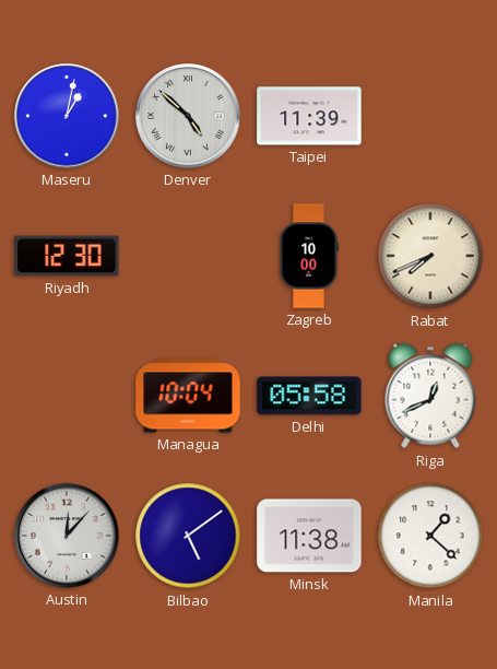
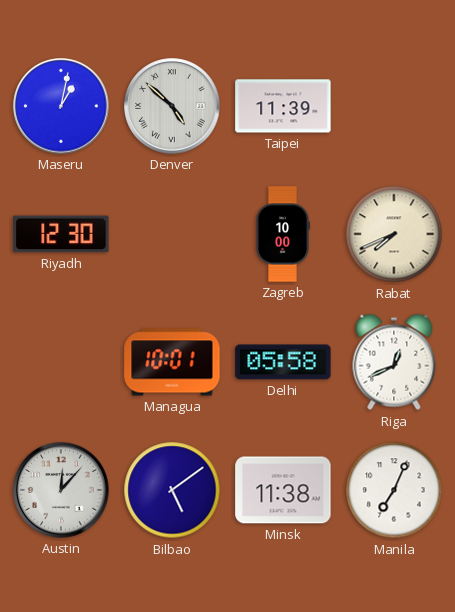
Managua: 10:04 -> 10:01 (172, 362)
Manila: 1:22 -> 7:04 (394, 490)
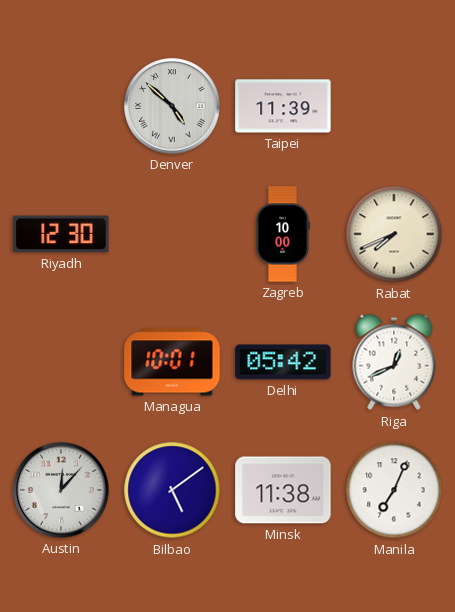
Maseru: 1:02 -> none (61, 106)
Delhi: 05:58 -> 05:42 (283, 362)
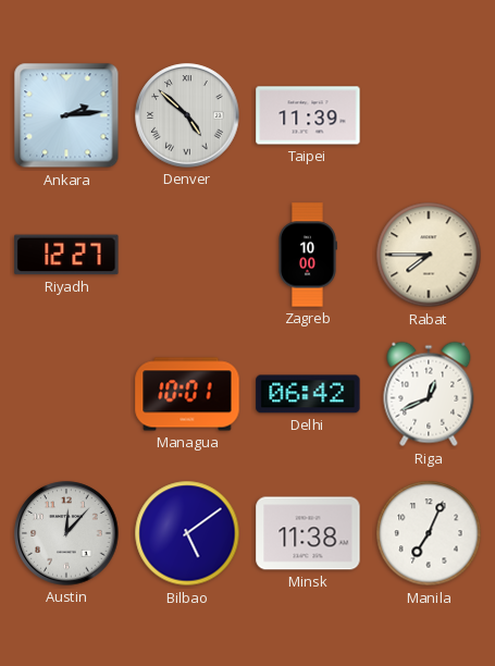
Ankara: none -> 2:14 (66, 115)
Riyadh: 12:30 -> 12:27 (66, 255)
Rabat: 7:41 -> 7:45 (429, 255)
Delhi: 05:42 -> 06:42 (308, 394)
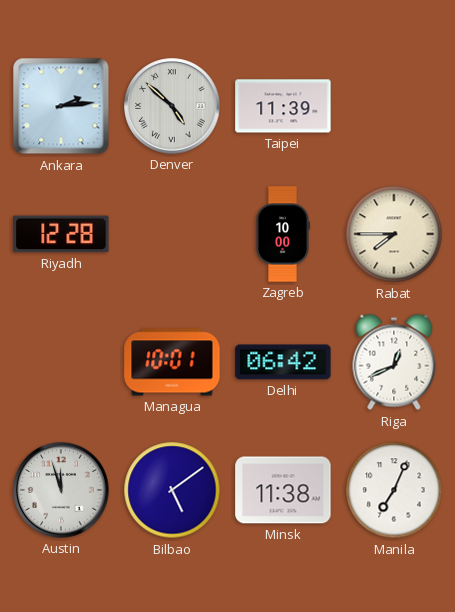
Riyadh: 12:27 -> 12:28 (61, 234)
Austin: 12:07 -> 11:57 (61, 490)
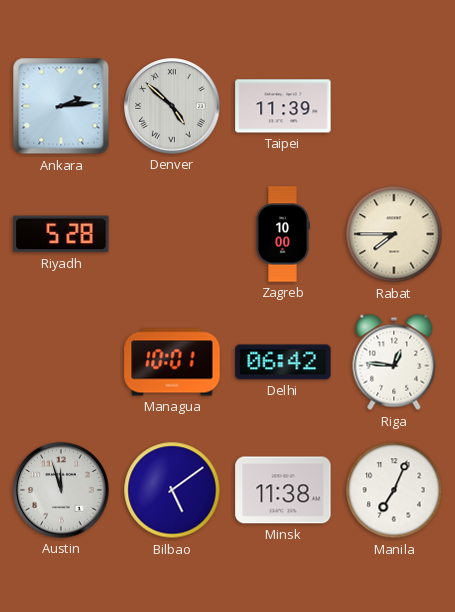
Riyadh: 12:28 -> 5:28 (61, 234)
Riga: 12:41 -> 12:46 (394, 362)
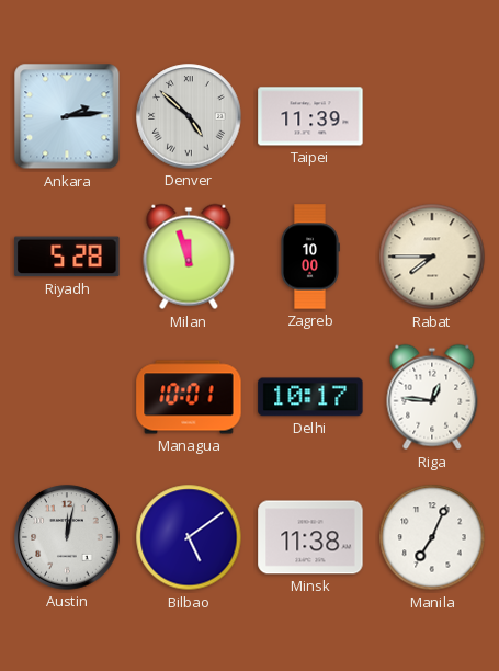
Milan: none -> 11:57 (189, 257)
Delhi: 06:42 -> 10:17 (310, 397)
Austin: 11:57 -> 12:02 (67, 537)
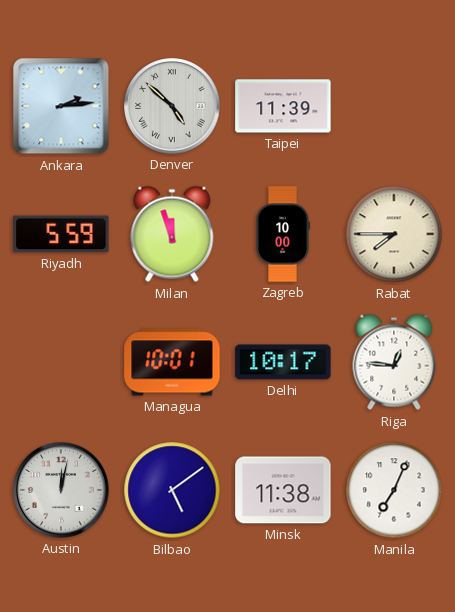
Riyadh: 5:28 -> 5:59 (61, 234)
